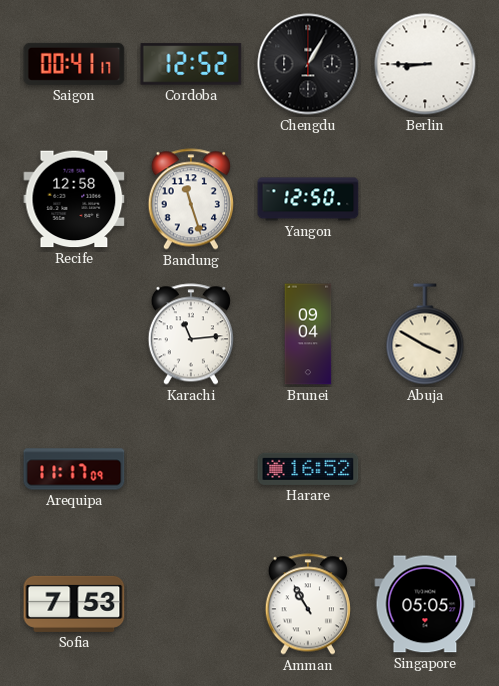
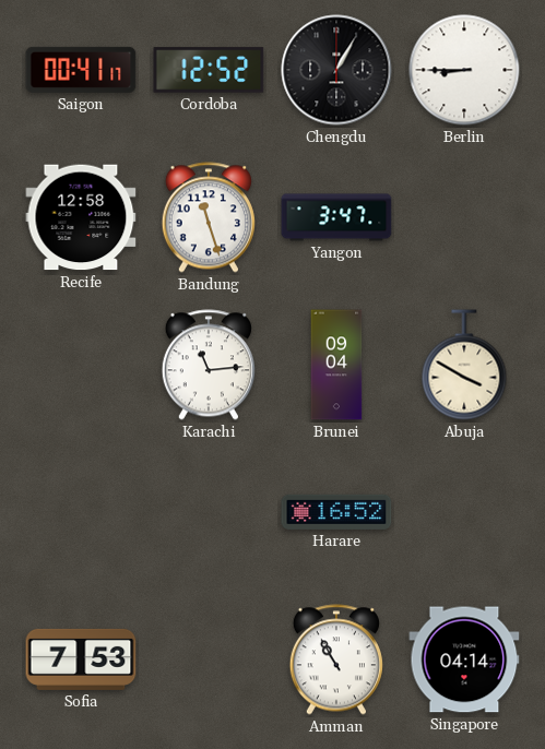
Yangon: 12:50 -> 3:47 (336, 217)
Arequipa: 11:17 -> none (74, 469)
Singapore: 05:05 -> 04:14 (464, 659)
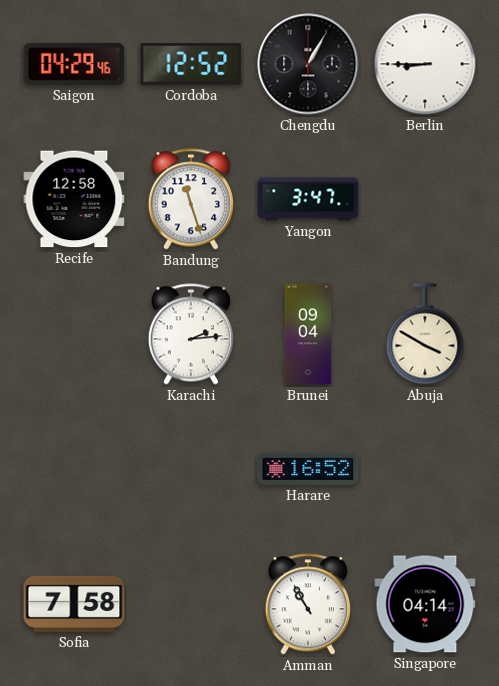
Saigon: 00:41 -> 04:29 (74, 64)
Karachi: 11:14 -> 2:14 (191, 334)
Sofia: 7:53 -> 7:58 (74, 604)
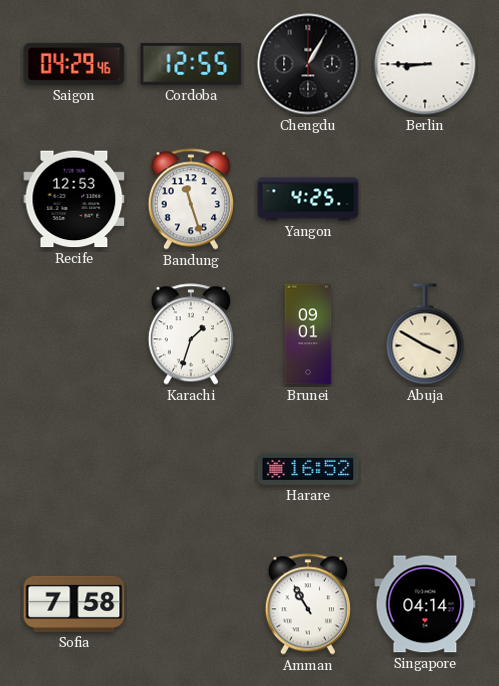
Cordoba: 12:52 -> 12:55 (191, 64)
Recife: 12:58 -> 12:53 (74, 199)
Yangon: 3:47 -> 4:25 (308, 199)
Karachi: 2:14 -> 1:33 (191, 334)
Brunei: 09:04 -> 09:01 (308, 334)
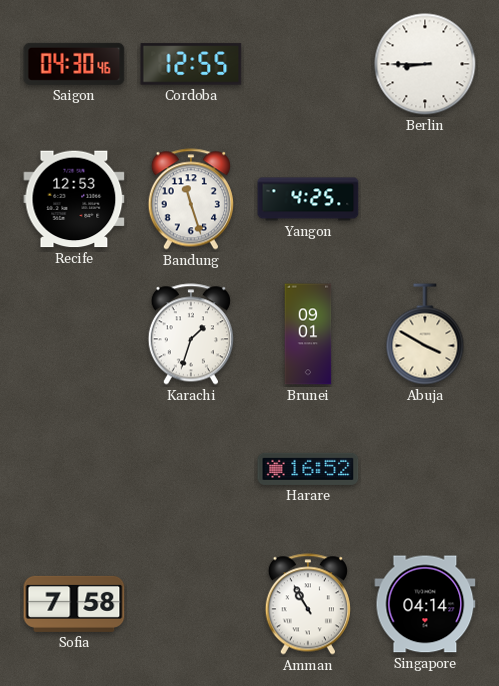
Saigon: 04:29 -> 04:30 (74, 64)
Chengdu: 1:05 -> none (308, 64)
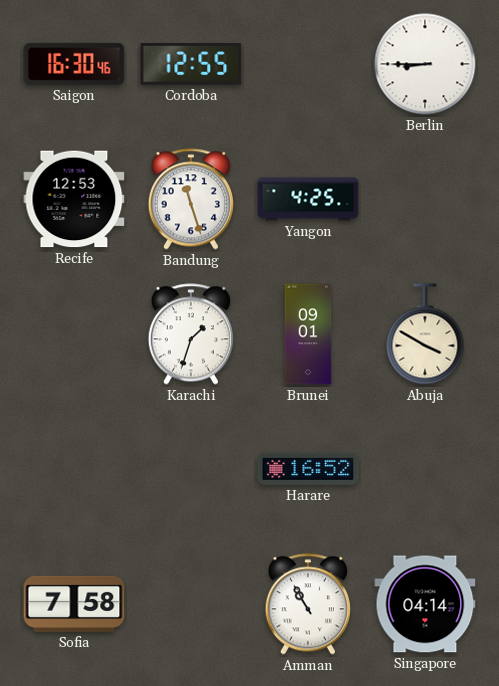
Saigon: 04:30 -> 16:30 (74, 64)
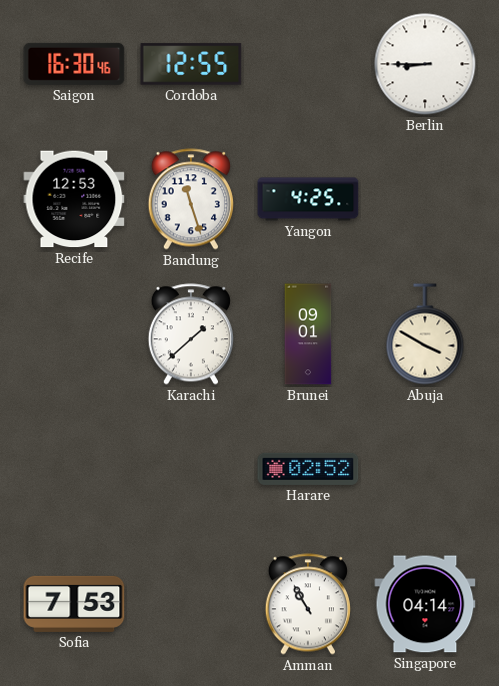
Karachi: 1:33 -> 1:38 (191, 334)
Harare: 16:52 -> 02:52 (308, 469)
Sofia: 7:58 -> 7:53 (74, 604)
